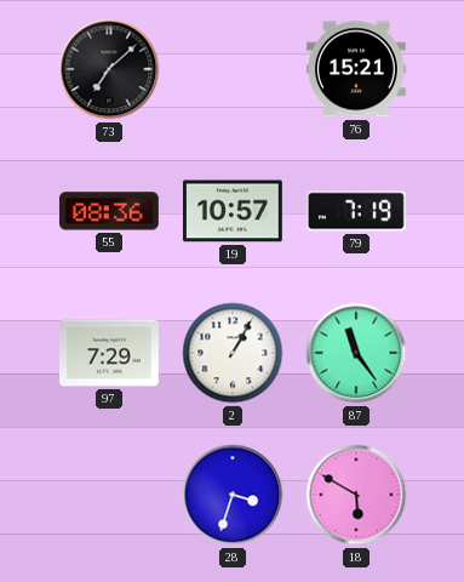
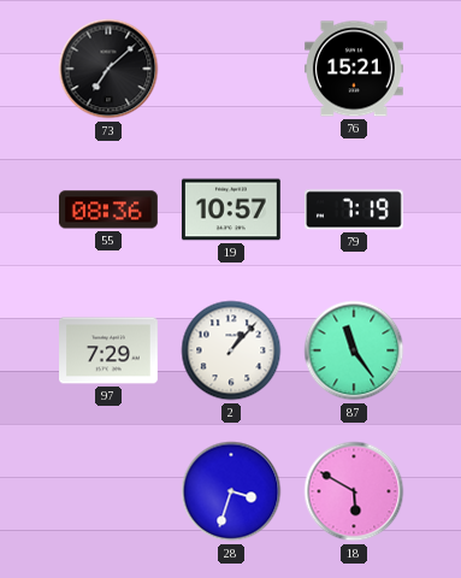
2: 1:05 -> 1:07 (231, 350)
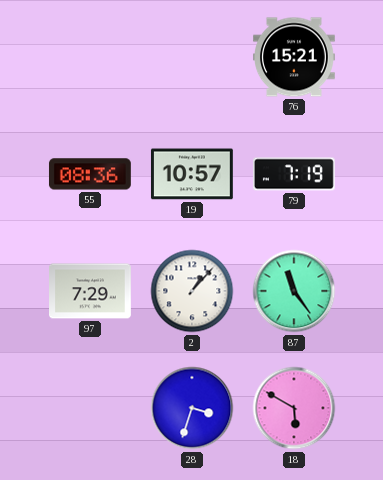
73: 7:08 -> none (108, 69)
